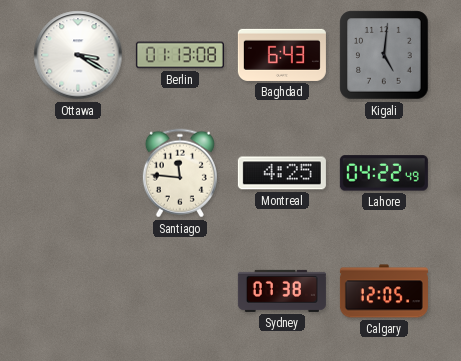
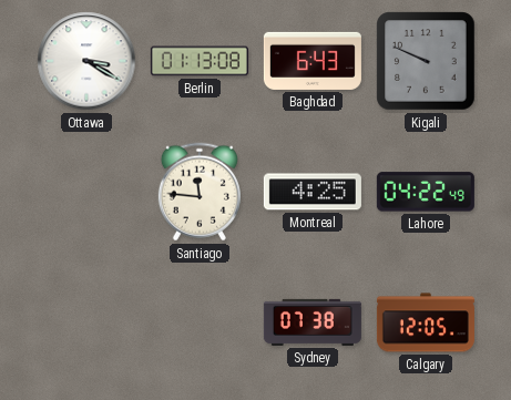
Kigali: 5:01 -> 9:49 (426, 61)
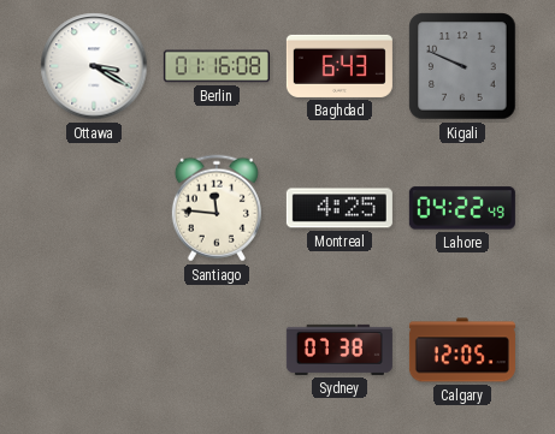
Berlin: 01:13 -> 01:16 (217, 66)
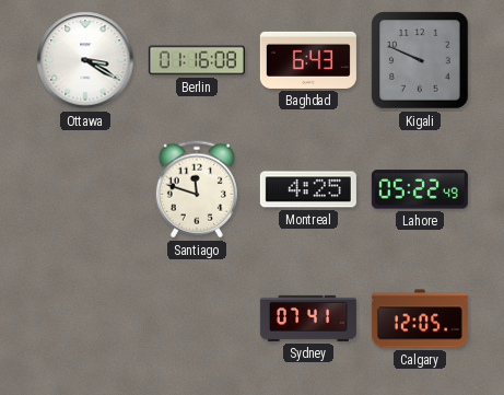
Santiago: 11:46 -> 11:48 (197, 189)
Lahore: 04:22 -> 05:22 (420, 189)
Sydney: 07:38 -> 07:41 (308, 318)
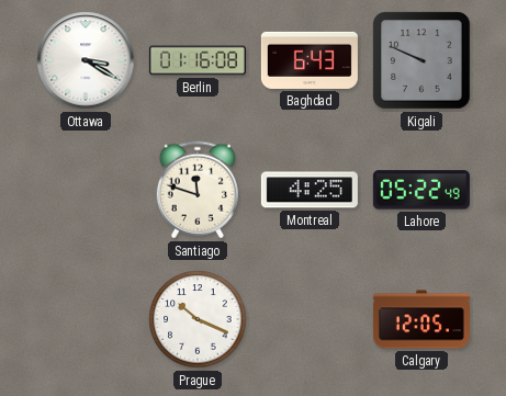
Prague: none -> 10:19 (198, 319)
Sydney: 07:41 -> none (308, 318)
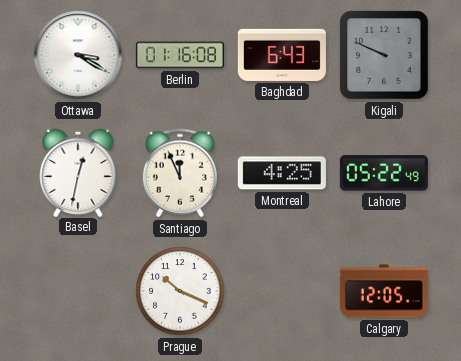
Basel: none -> 12:32 (78, 172)
Santiago: 11:48 -> 11:56 (180, 173)
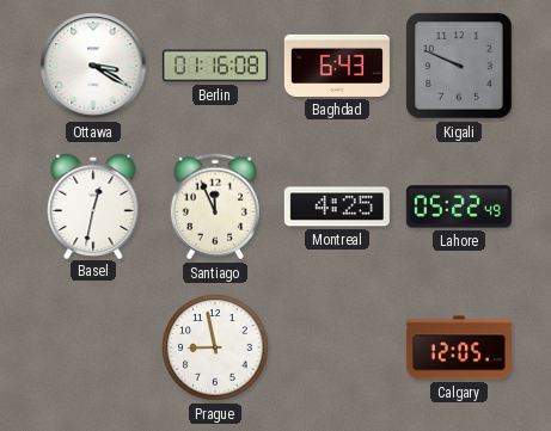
Prague: 10:19 -> 8:58 (215, 347)
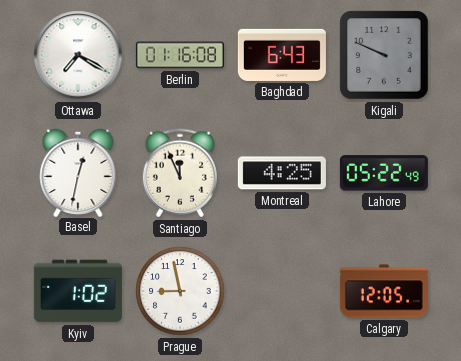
Ottawa: 3:20 -> 7:20 (78, 55)
Kyiv: none -> 1:02 (78, 291)
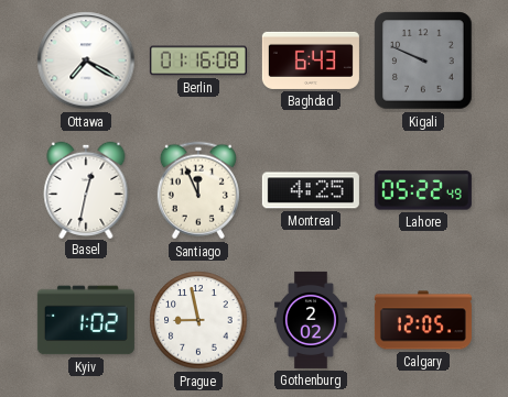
Gothenburg: none -> 2:02 (311, 320)
